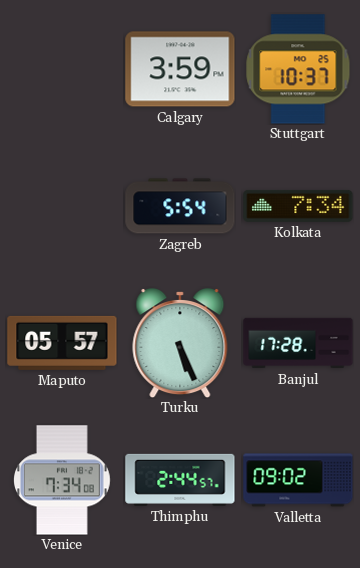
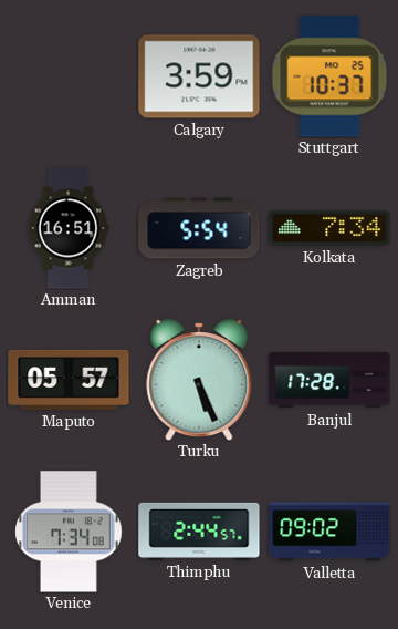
Amman: none -> 16:51 (69, 228)
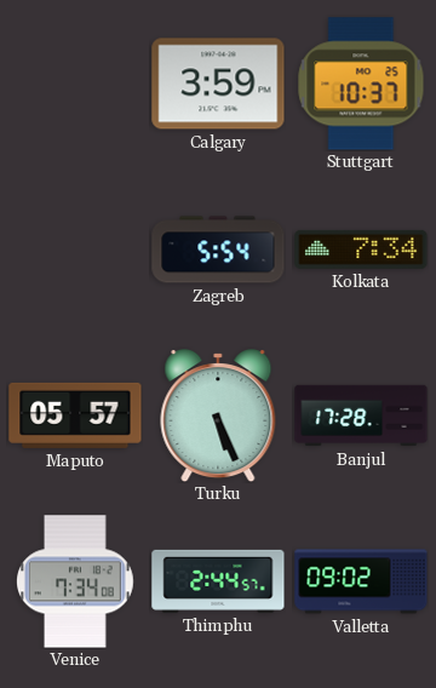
Amman: 16:51 -> none (69, 228)
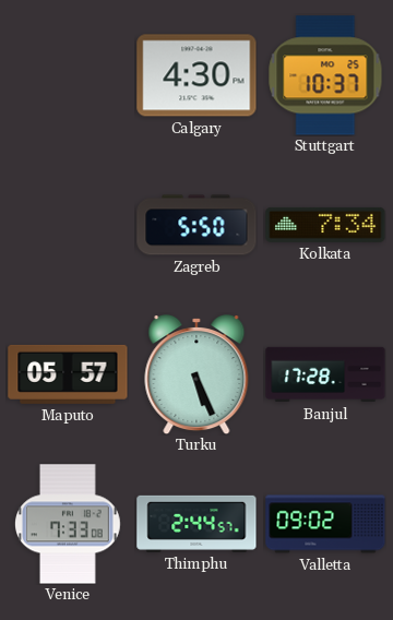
Calgary: 3:59 -> 4:30 (196, 75)
Zagreb: 5:54 -> 5:50 (196, 225)
Venice: 7:34 -> 7:33 (69, 524)
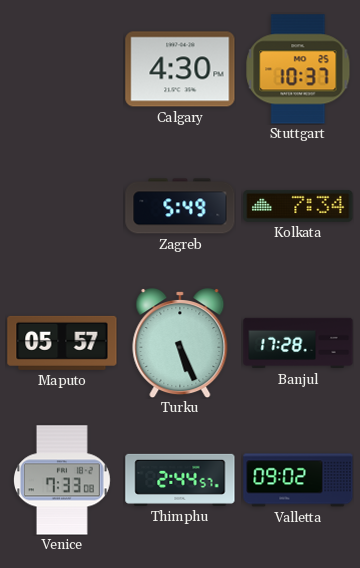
Zagreb: 5:50 -> 5:49 (180, 206)
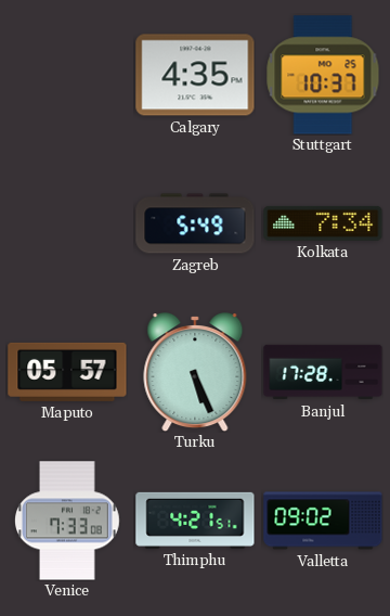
Calgary: 4:30 -> 4:35 (195, 75)
Thimphu: 2:44 -> 4:21 (195, 521)
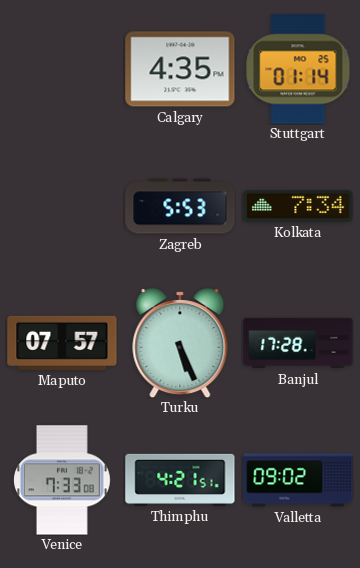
Stuttgart: 10:37 -> 01:14 (298, 69)
Zagreb: 5:49 -> 5:53 (180, 206)
Maputo: 05:57 -> 07:57 (62, 343)
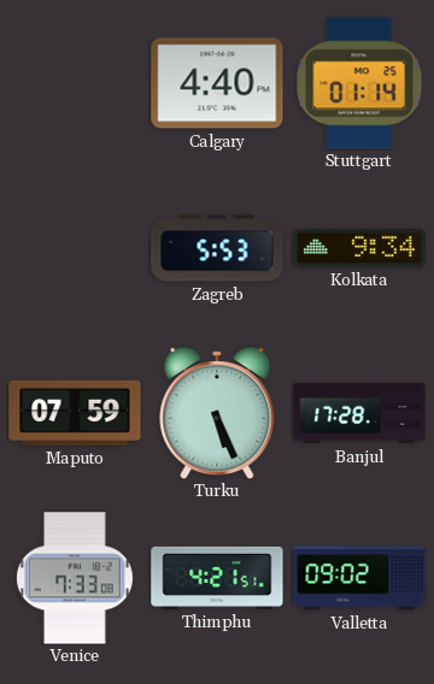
Calgary: 4:35 -> 4:40 (217, 83)
Kolkata: 7:34 -> 9:34 (359, 248)
Maputo: 07:57 -> 07:59 (75, 413)
